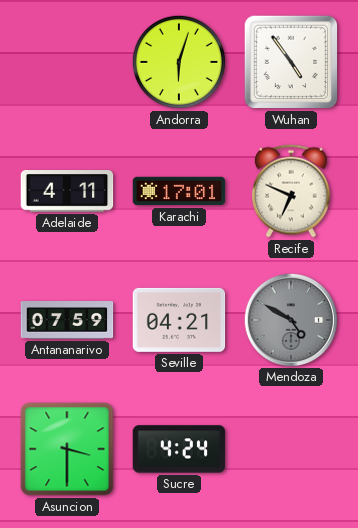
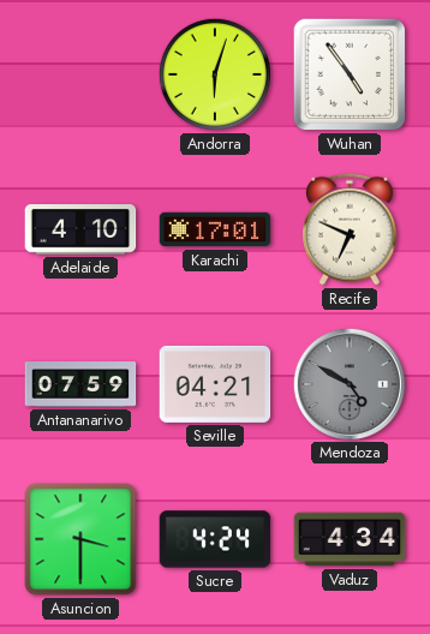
Adelaide: 4:11 -> 4:10 (80, 229)
Vaduz: none -> 4:34 (350, 539)
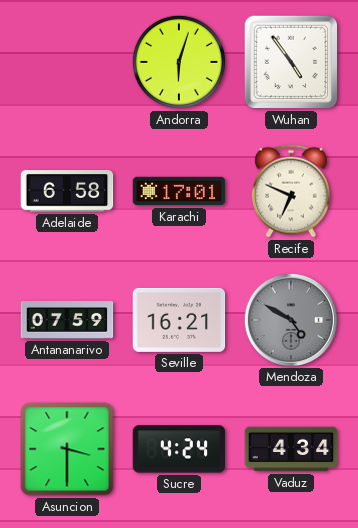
Adelaide: 4:10 -> 6:58 (67, 191)
Seville: 04:21 -> 16:21 (179, 320)
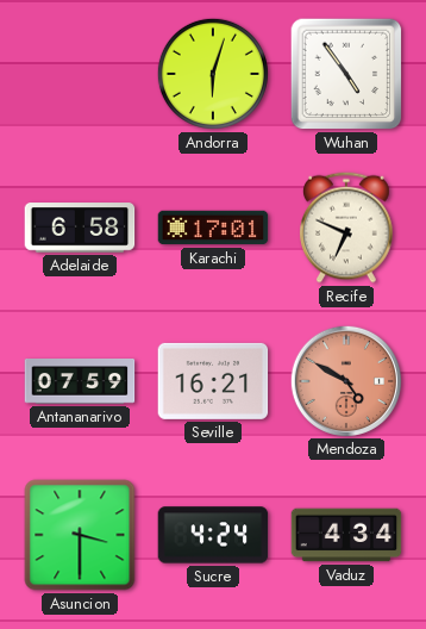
Mendoza dial: grey -> salmon (345, 380)
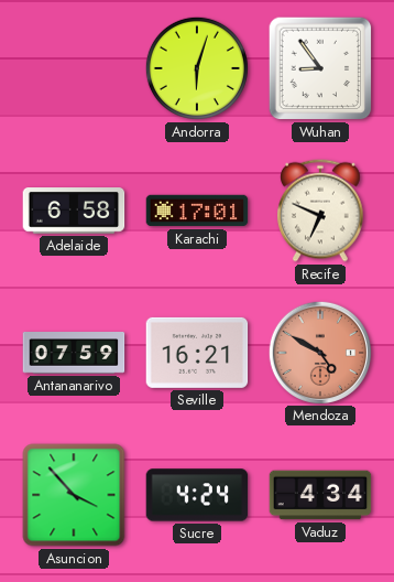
Wuhan: 4:54 -> 8:54 (320, 68)
Asuncion: 3:30 -> 3:53 (74, 495)
